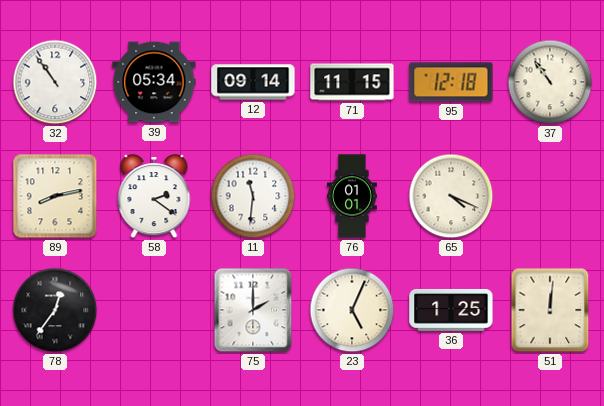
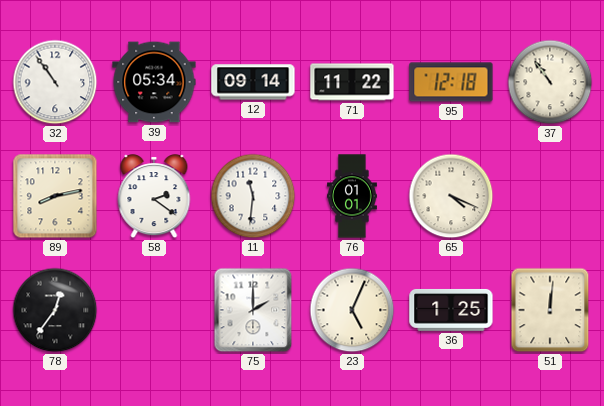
71: 11:15 -> 11:22 (352, 82)
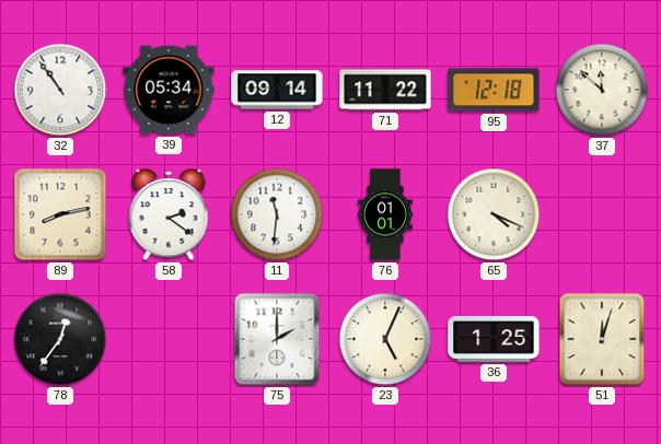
37: 10:54 -> 11:52 (602, 90)
51: 12:01 -> 12:03 (602, 339)
